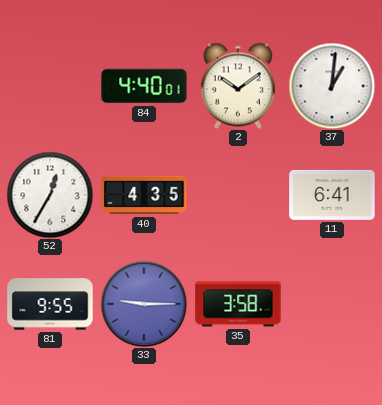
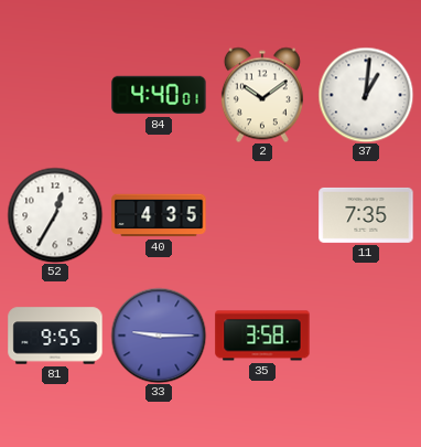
11: 6:41 -> 7:35 (366, 215)
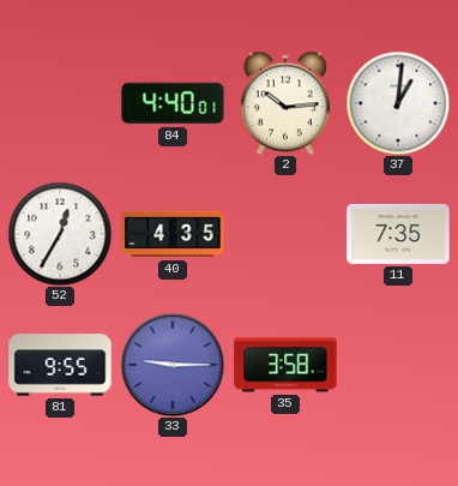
2: 10:09 -> 10:14 (285, 103)
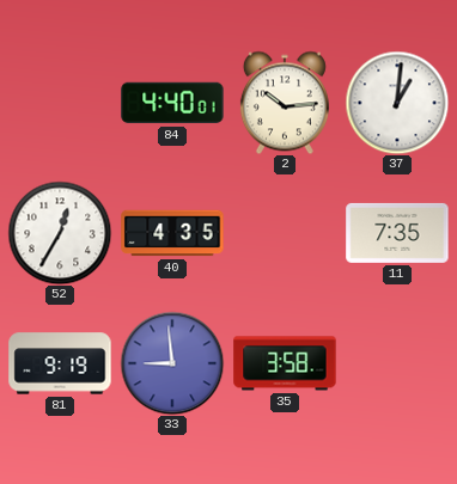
81: 9:55 -> 9:19 (60, 363)
33: 9:15 -> 8:59 (172, 363)
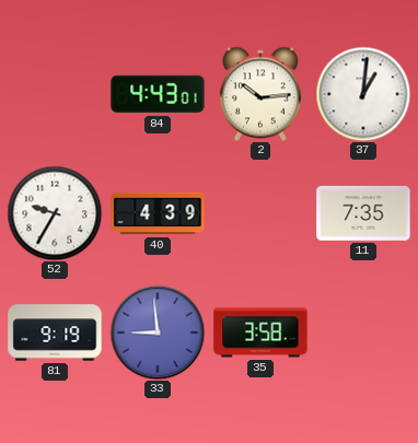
84: 4:40 -> 4:43 (158, 94)
52: 12:35 -> 9:35 (55, 213)
40: 4:35 -> 4:39 (158, 213)
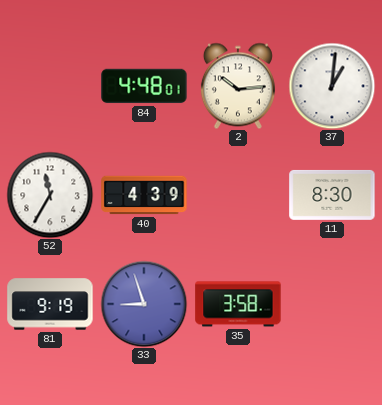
84: 4:43 -> 4:48 (144, 86)
52: 9:35 -> 11:35 (50, 195)
11: 7:35 -> 8:30 (332, 195)
33: 8:59 -> 8:57 (144, 304)
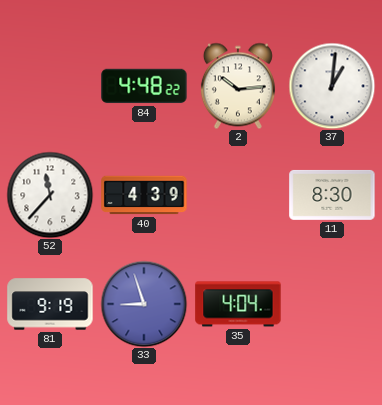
84: 4:48:01 -> 4:48:22 (144, 86)
52: 11:35 -> 11:37 (50, 195)
35: 3:58 -> 4:04 (238, 304)
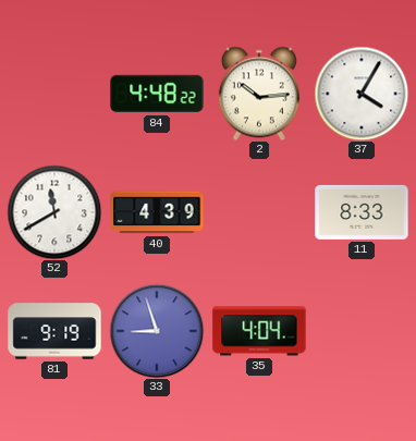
37: 1:01 -> 4:05 (362, 94)
52: 11:37 -> 11:40 (54, 212)
11: 8:30 -> 8:33 (362, 212)
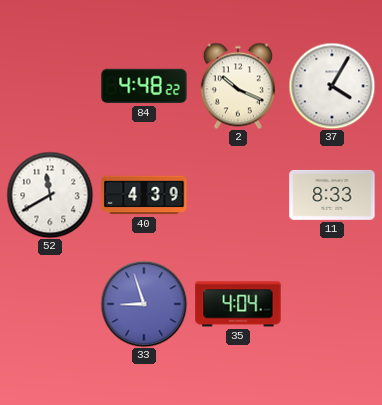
2: 10:14 -> 10:19 (238, 86)
81: 9:19 -> none (54, 331)
